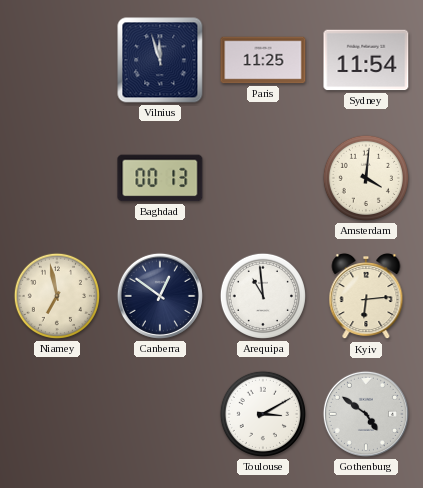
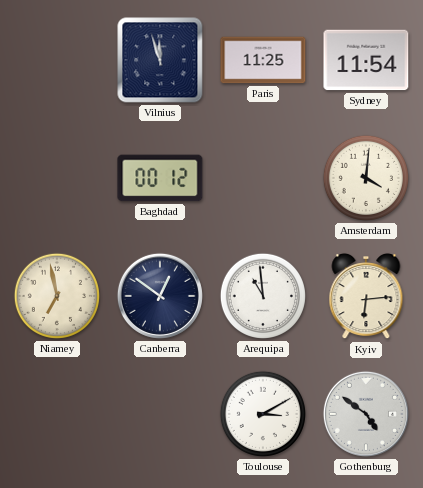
Baghdad: 00:13 -> 00:12 (160, 178)
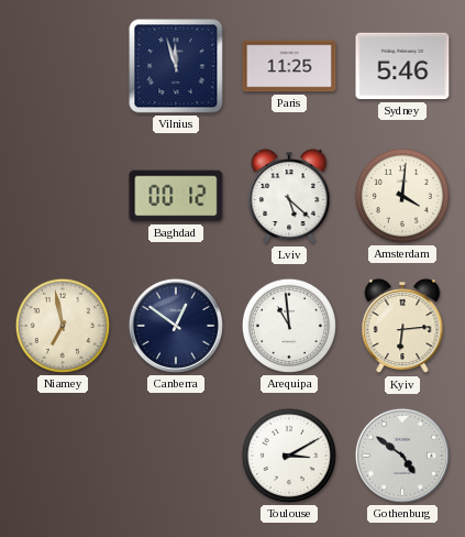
Sydney: 11:54 -> 5:46 (402, 66)
Lviv: none -> 5:22 (289, 196)
